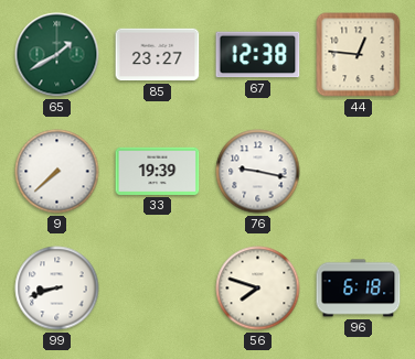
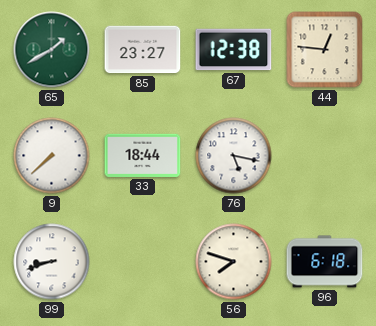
33: 19:39 -> 18:44 (143, 155)
76: 9:17 -> 5:17 (234, 156)
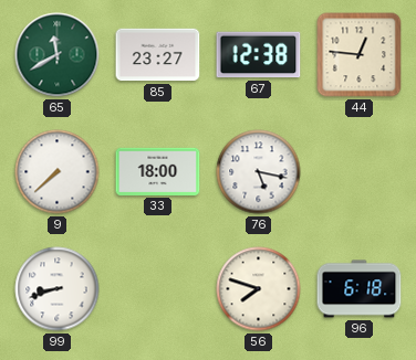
65: 1:40 -> 11:40 (58, 55)
33: 18:44 -> 18:00 (158, 171)
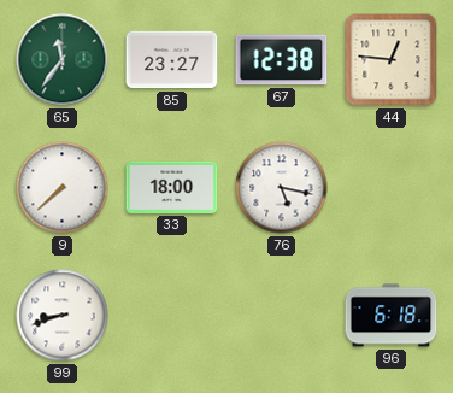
65: 11:40 -> 11:36 (63, 60)
56: 7:48 -> none (259, 289)
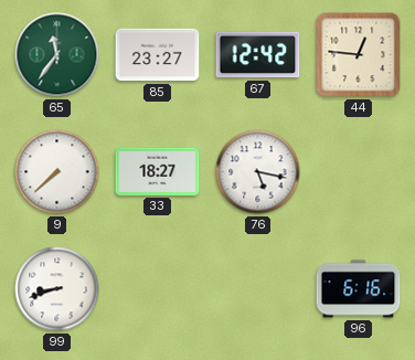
67: 12:38 -> 12:42 (258, 55)
33: 18:00 -> 18:27 (158, 171)
96: 6:18 -> 6:16 (359, 289)
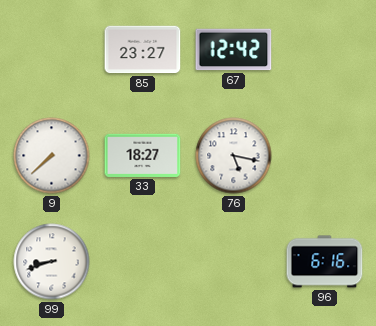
65: 11:36 -> none (57, 55)
44: 12:46 -> none (359, 55)
